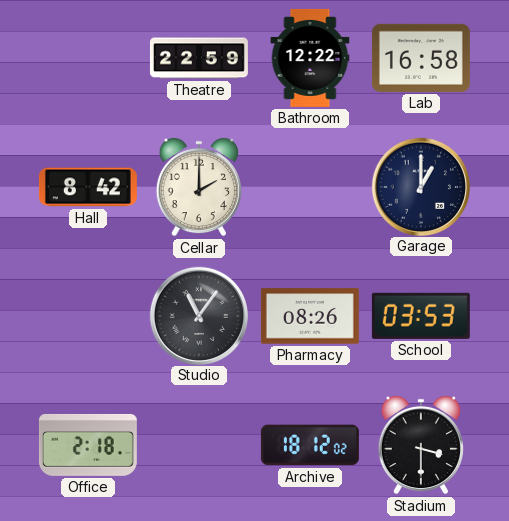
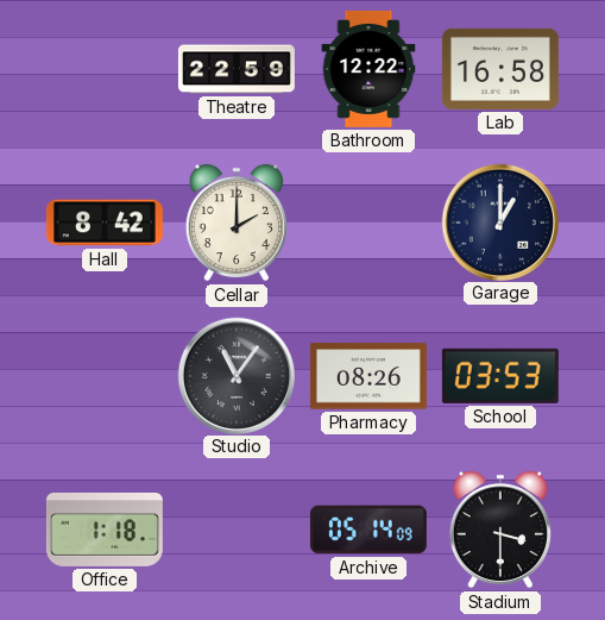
Office: 2:18 -> 1:18 (105, 530)
Archive: 18:12 -> 05:14 (368, 530)
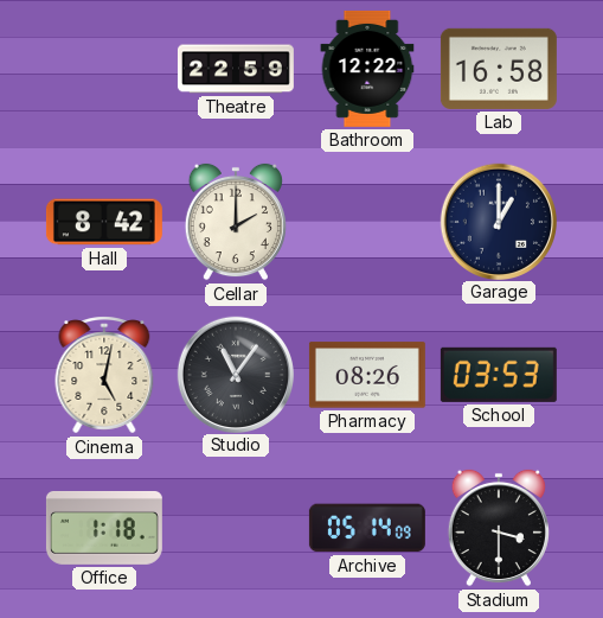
Cinema: none -> 5:02 (104, 375)
